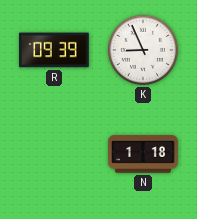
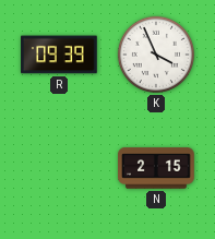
K: 8:56 -> 3:56 (156, 55)
N: 1:18 -> 2:15 (156, 168)
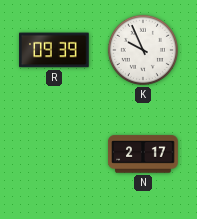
K: 3:56 -> 9:56 (143, 50)
N: 2:15 -> 2:17 (143, 154)
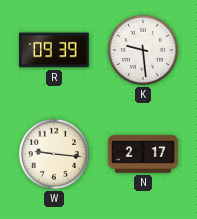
K: 9:56 -> 9:29 (143, 50)
W: none -> 9:16 (54, 154)
